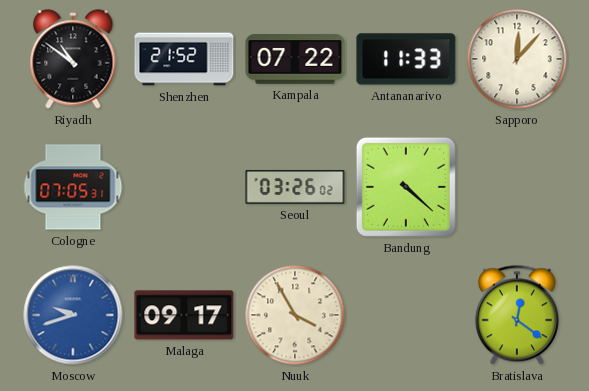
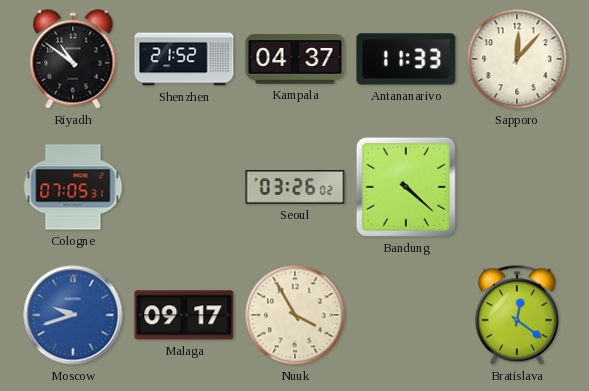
Kampala: 07:22 -> 04:37 (295, 59)
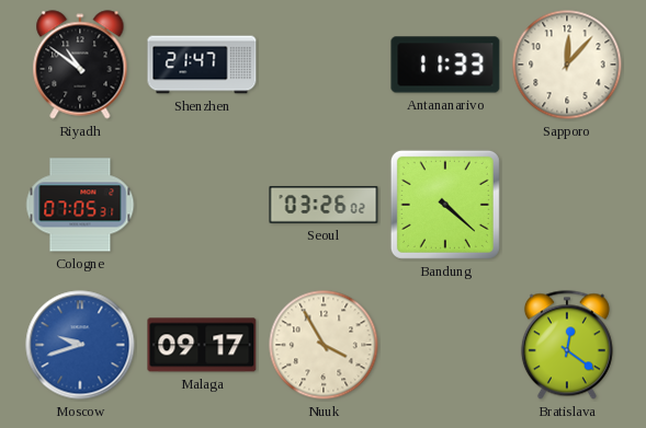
Shenzhen: 21:52 -> 21:47 (202, 65)
Kampala: 04:37 -> none (295, 59)
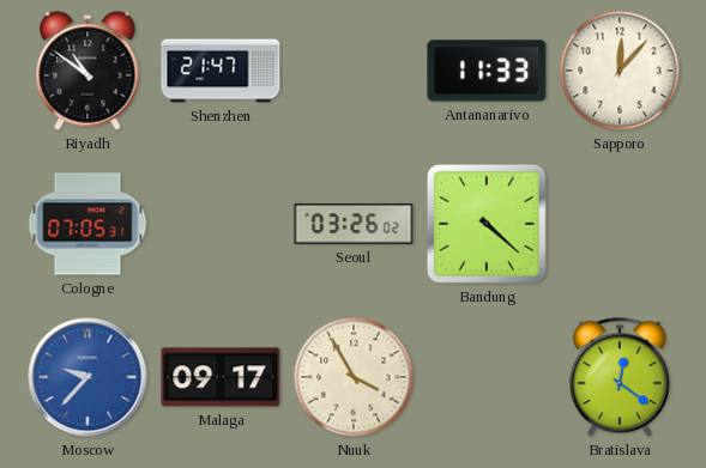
Moscow: 9:42 -> 9:37 (88, 377)
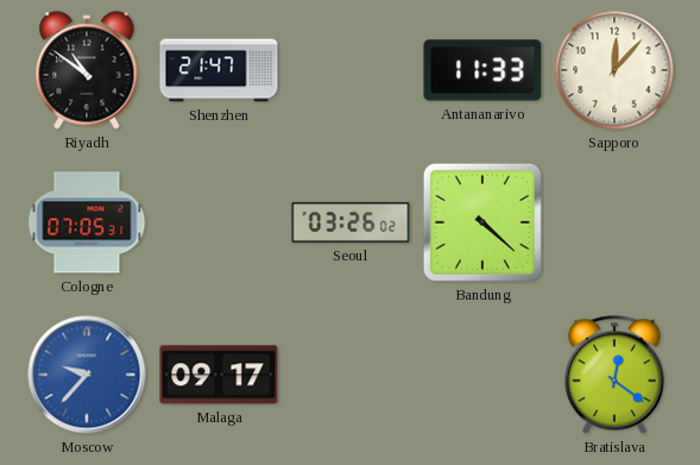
Nuuk: 3:55 -> none (354, 377)
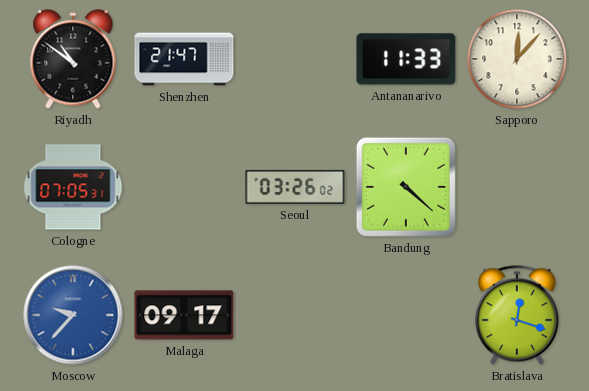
Bratislava: 12:21 -> 12:18 (517, 315)
